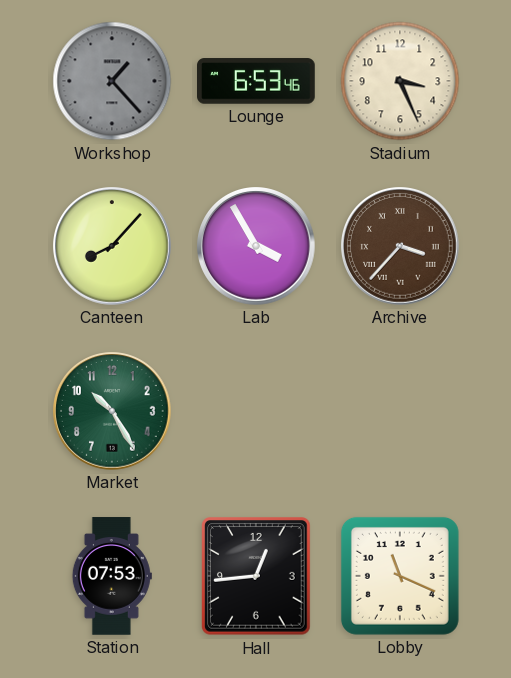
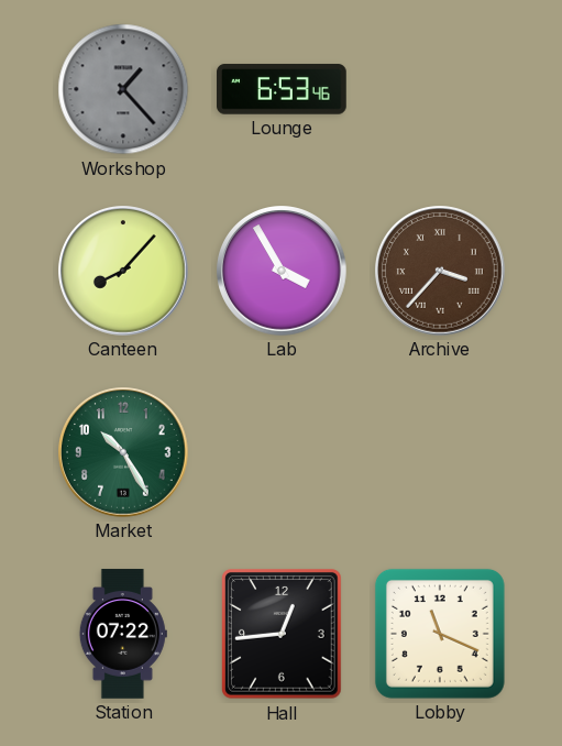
Stadium: 3:26 -> none (400, 81)
Station: 07:53 -> 07:22 (123, 634)
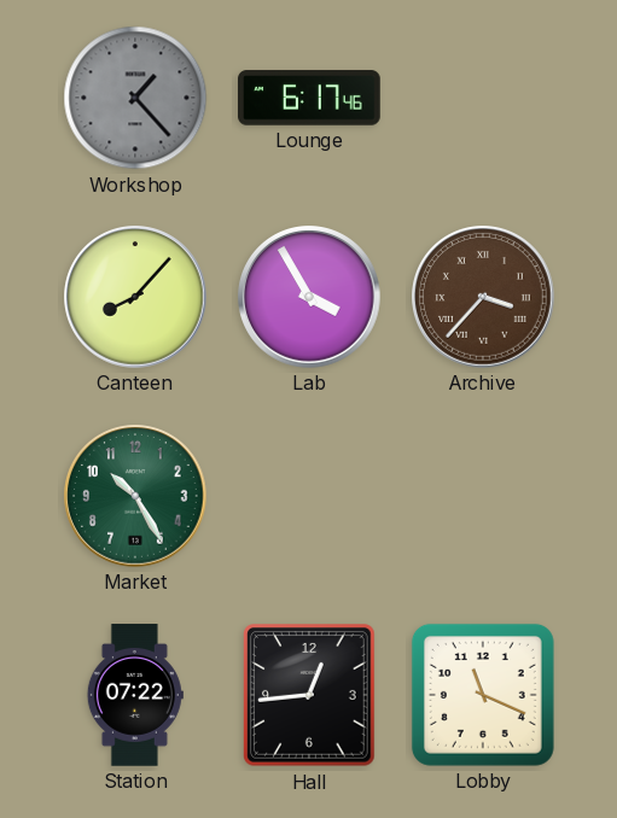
Lounge: 6:53 -> 6:17 (310, 98)
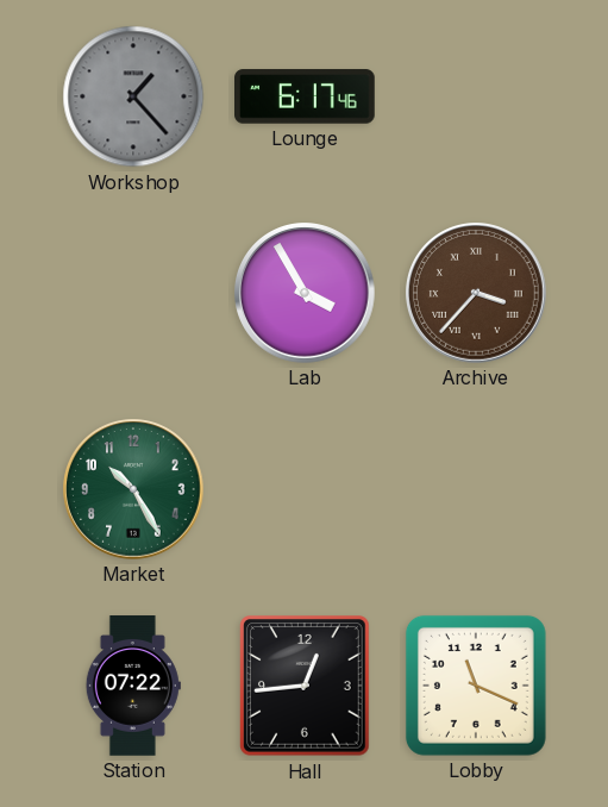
Canteen: 8:07 -> none (136, 298)
